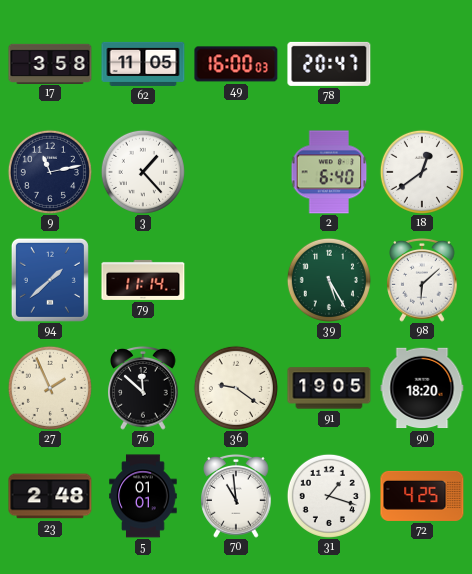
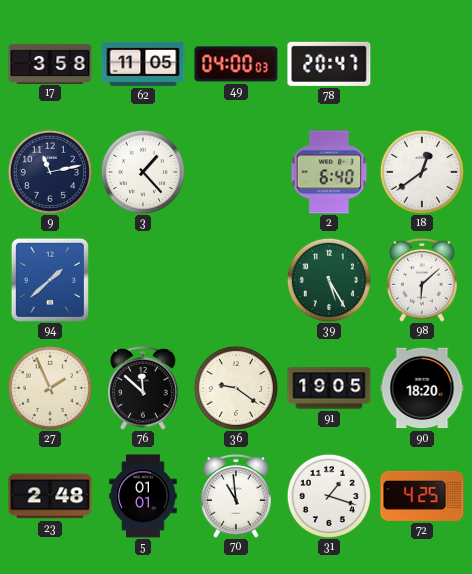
49: 16:00 -> 04:00 (236, 64)
79: 11:14 -> none (143, 280)
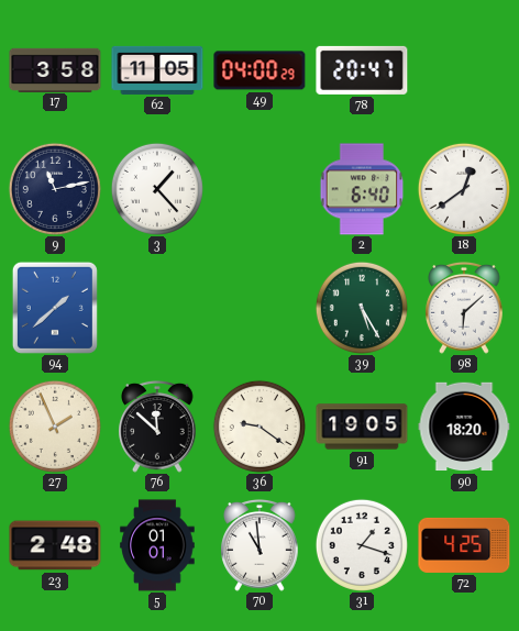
49: 04:00:03 -> 04:00:29 (259, 70)
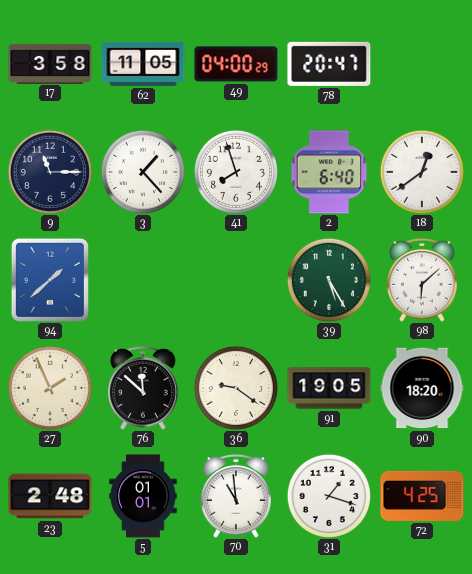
9: 11:13 -> 11:15 (50, 172)
41: none -> 7:57 (236, 172)
